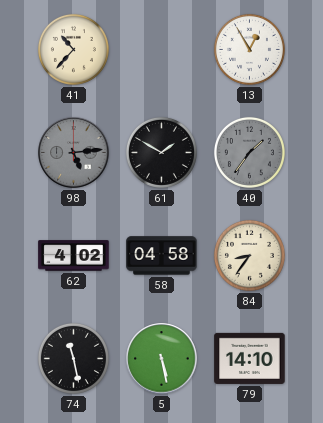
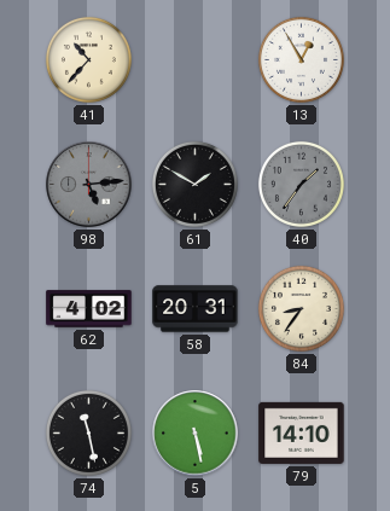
58: 04:58 -> 20:31 (196, 309)
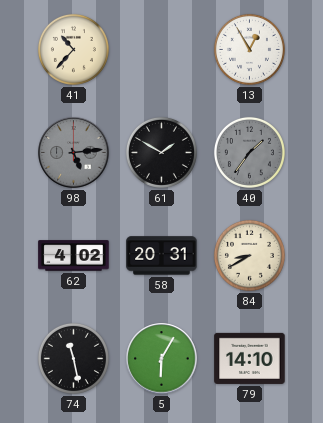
84: 8:36 -> 8:40 (249, 255)
5: 5:28 -> 6:05 (162, 359)
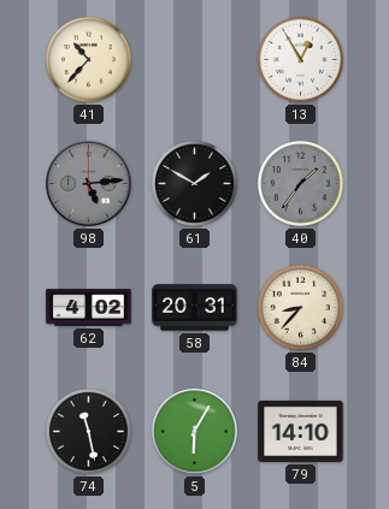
84: 8:40 -> 8:37 (300, 307)
